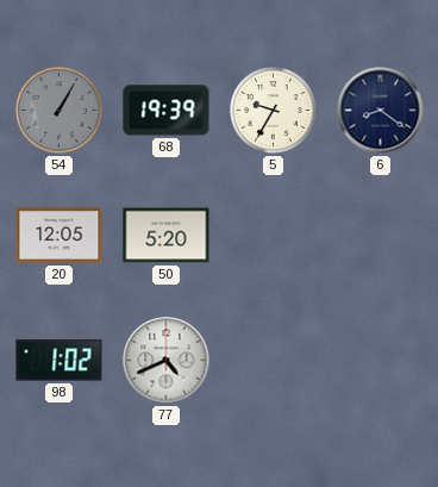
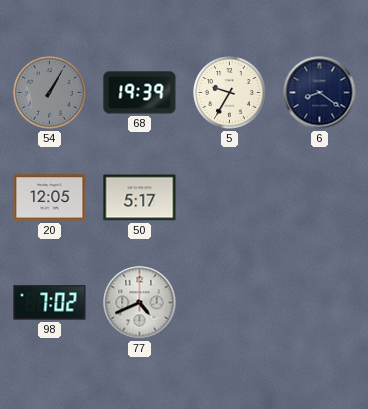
50: 5:20 -> 5:17 (140, 198)
98: 1:02 -> 7:02 (50, 303)
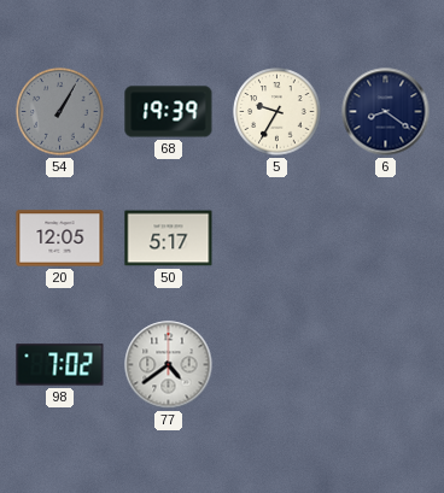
77: 4:41 -> 4:39 (169, 365)
